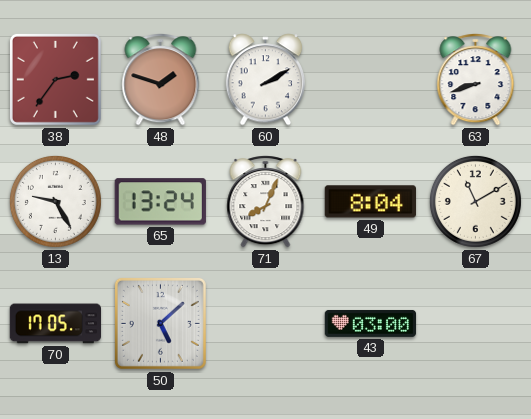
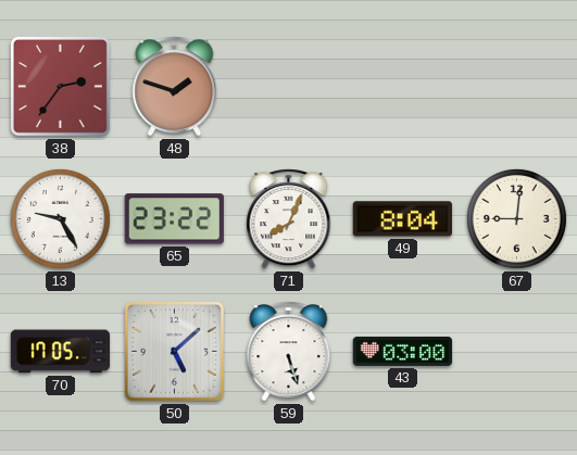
60: 2:10 -> none (266, 80)
63: 8:42 -> none (476, 80)
65: 13:24 -> 23:22 (174, 219)
67: 11:10 -> 9:01 (516, 218)
59: none -> 5:27 (289, 352)
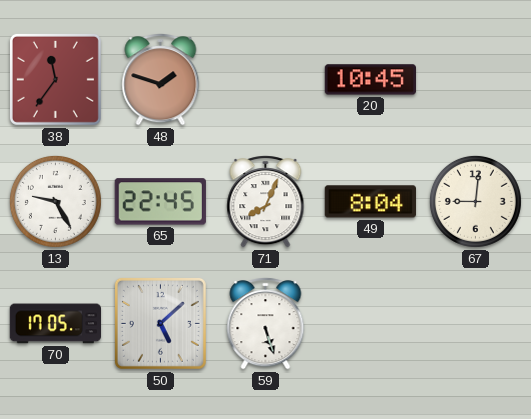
38: 2:36 -> 11:36 (55, 79)
20: none -> 10:45 (370, 80)
65: 23:22 -> 22:45 (160, 202)
43: 03:00 -> none (403, 351)
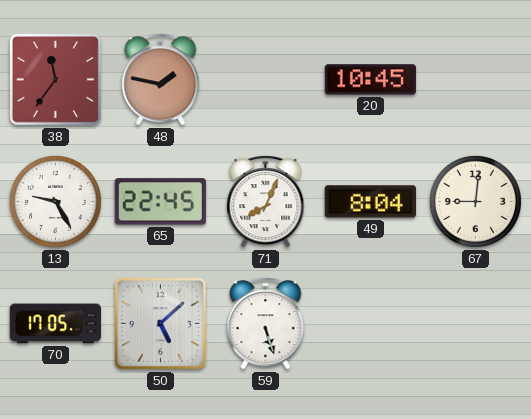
48: 1:48 -> 1:47 (161, 80)
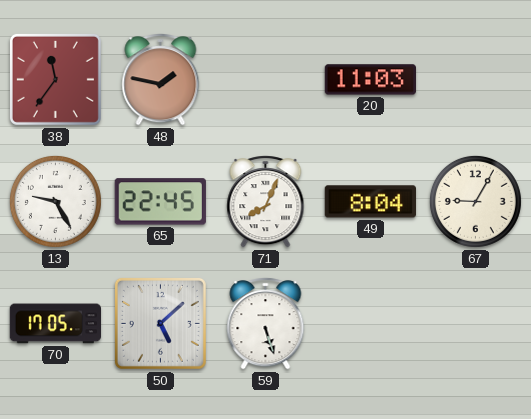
20: 10:45 -> 11:03 (370, 80)
67: 9:01 -> 9:05 (475, 201)
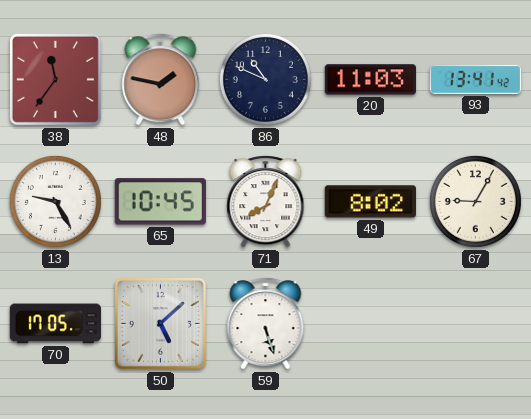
86: none -> 10:49 (265, 79)
93: none -> 13:41 (476, 79)
65: 22:45 -> 10:45 (160, 202)
49: 8:04 -> 8:02 (370, 202)
